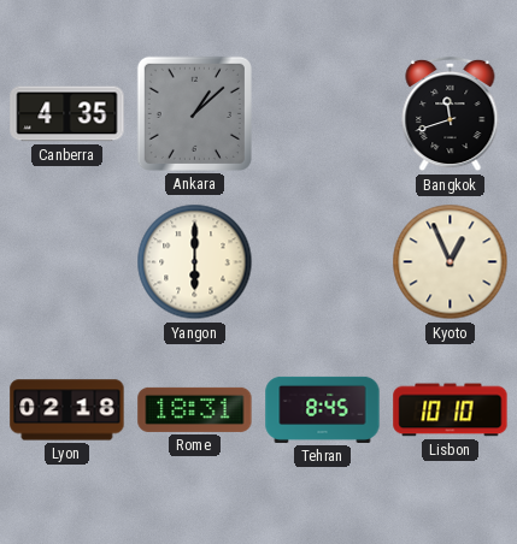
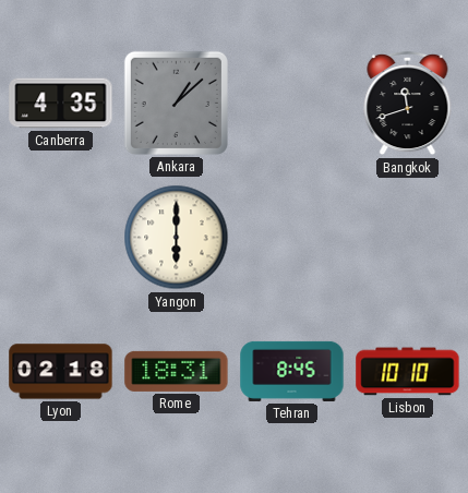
Kyoto: 12:56 -> none (451, 262)
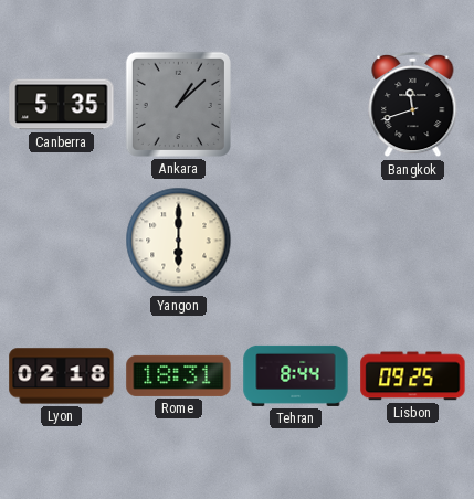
Canberra: 4:35 -> 5:35 (62, 105)
Tehran: 8:45 -> 8:44 (296, 375)
Lisbon: 10:10 -> 09:25 (413, 376)
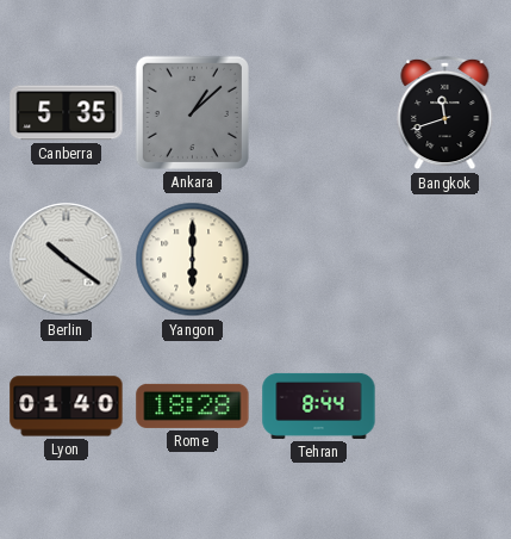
Berlin: none -> 10:21 (67, 260)
Lyon: 02:18 -> 01:40 (67, 407)
Rome: 18:31 -> 18:28 (193, 405)
Lisbon: 09:25 -> none (413, 376)
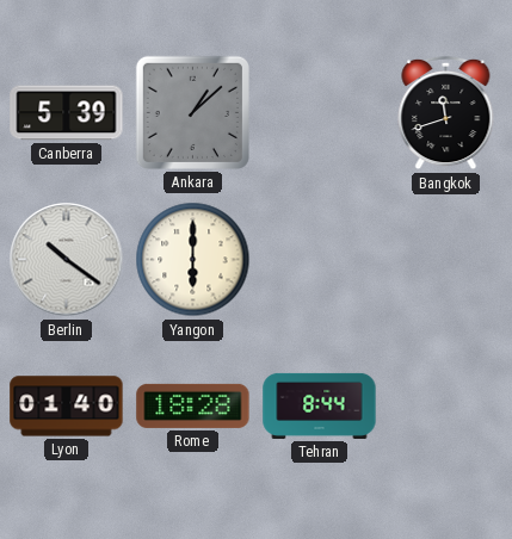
Canberra: 5:35 -> 5:39 (67, 113)
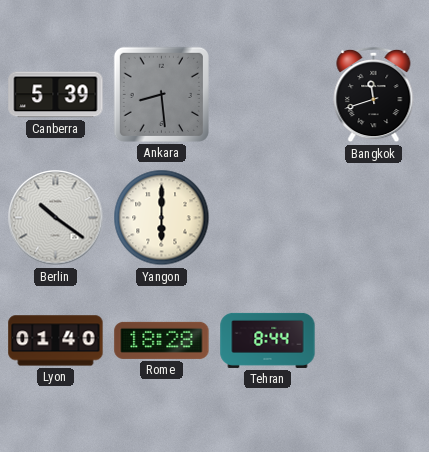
Ankara: 1:08 -> 8:29 (161, 94)
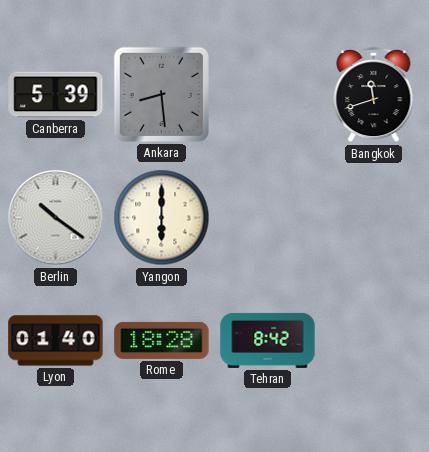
Tehran: 8:44 -> 8:42 (268, 340)
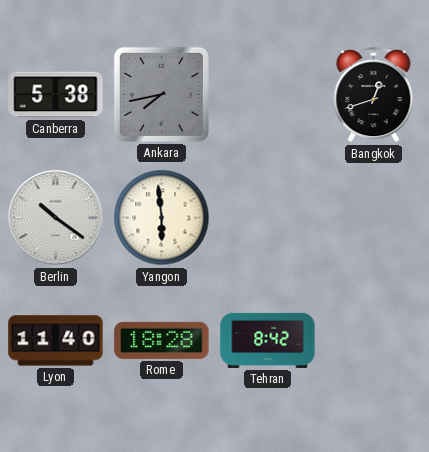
Canberra: 5:39 -> 5:38 (56, 95)
Ankara: 8:29 -> 7:43 (161, 94)
Bangkok: 11:42 -> 12:42 (374, 95)
Yangon: 6:00 -> 5:59 (162, 218)
Lyon: 01:40 -> 11:40 (56, 341)
